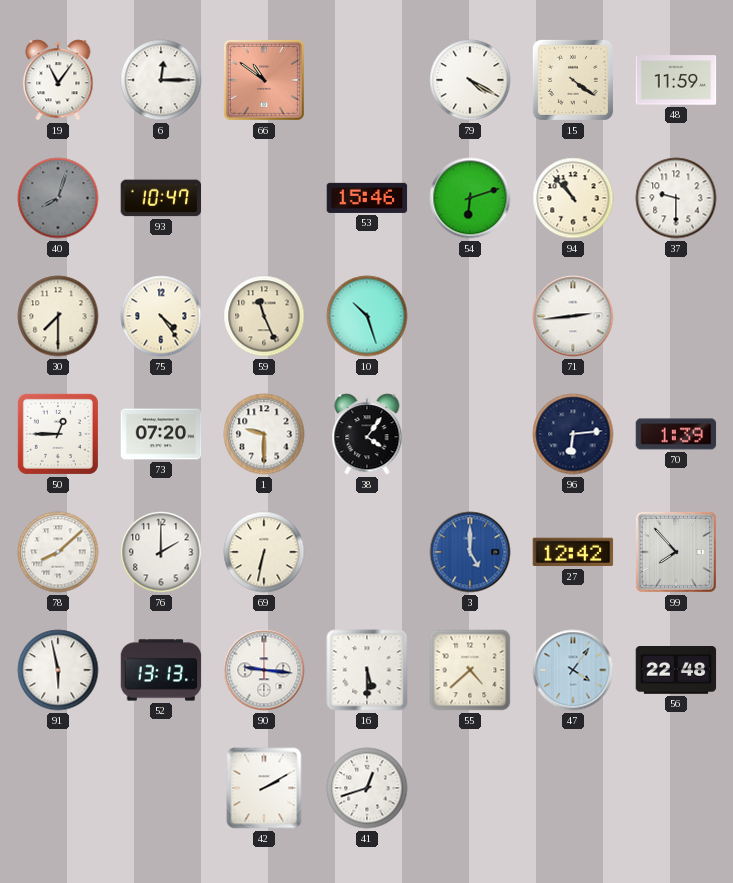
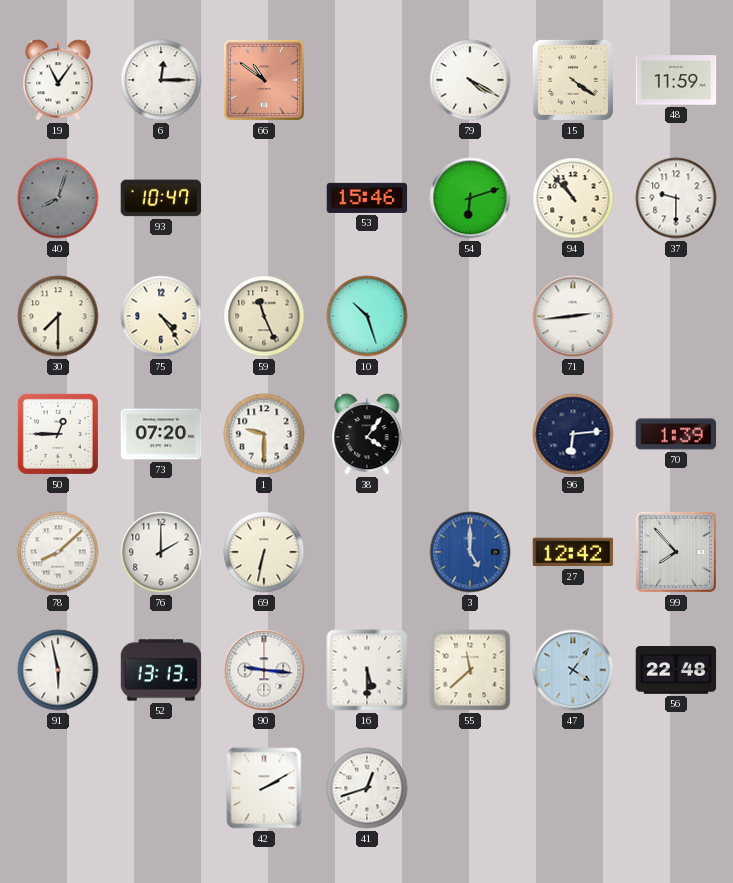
55: 4:38 -> 11:38 (470, 670)
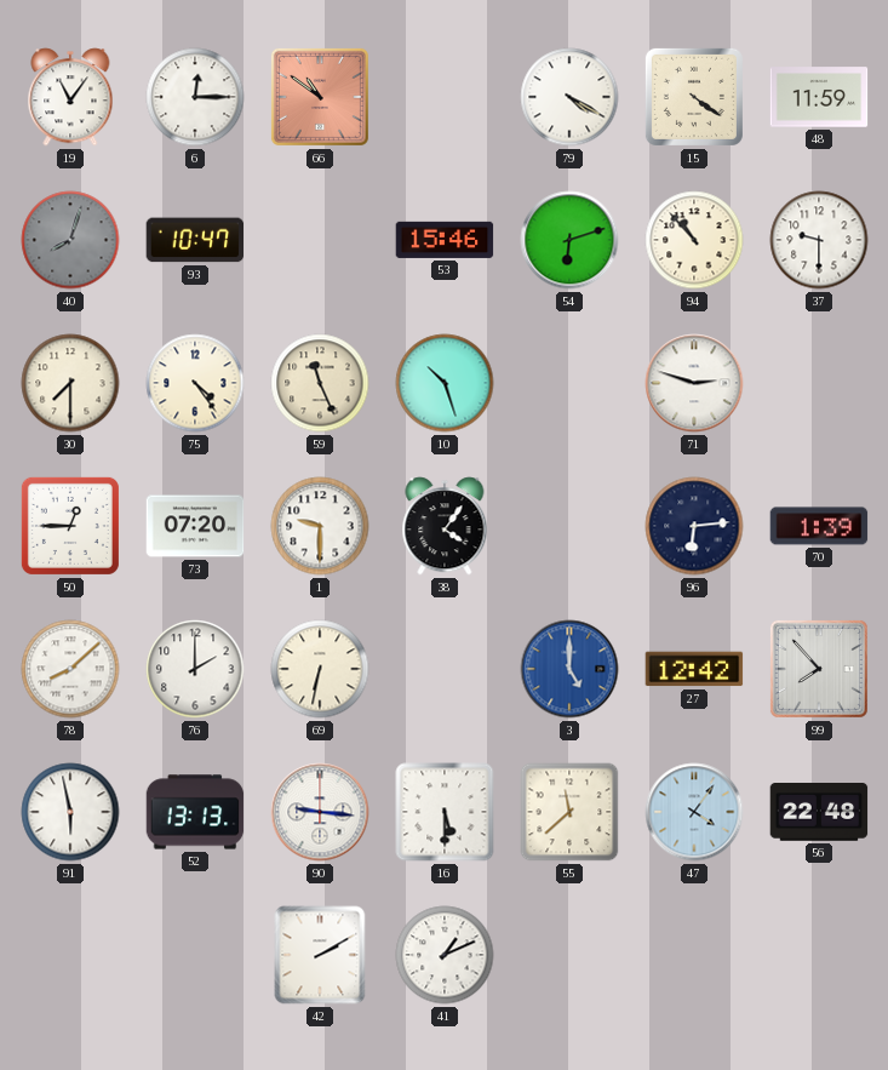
71: 2:44 -> 2:48 (694, 383)
41: 12:42 -> 1:11 (445, 955)
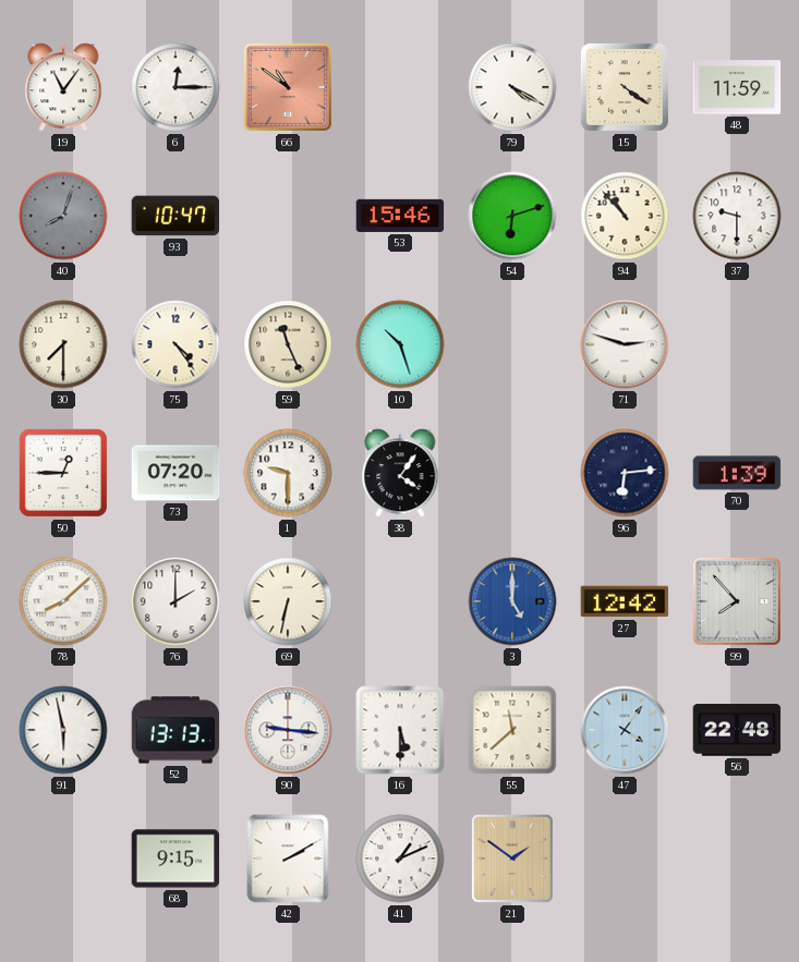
68: none -> 9:15 (175, 859)
21: none -> 1:51 (512, 859)
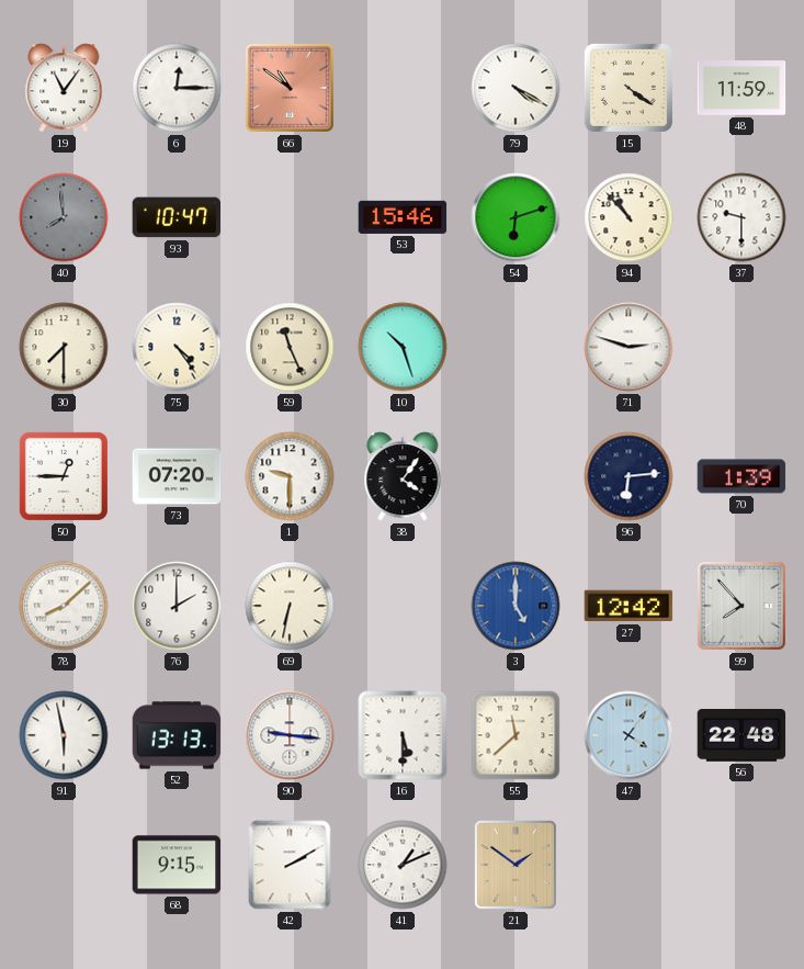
40: 8:03 -> 7:59 (64, 217)
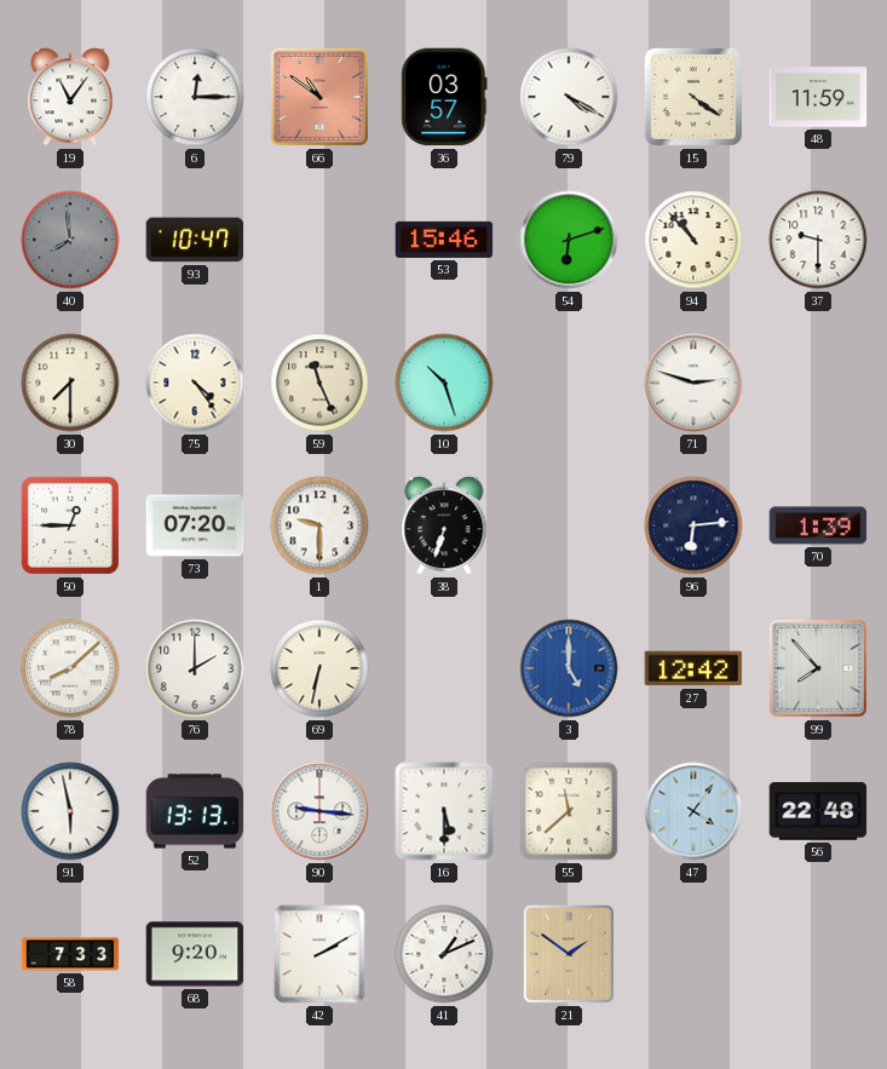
36: none -> 03:57 (444, 97)
38: 4:06 -> 6:33 (444, 525)
58: none -> 7:33 (70, 954)
68: 9:15 -> 9:20 (195, 954)
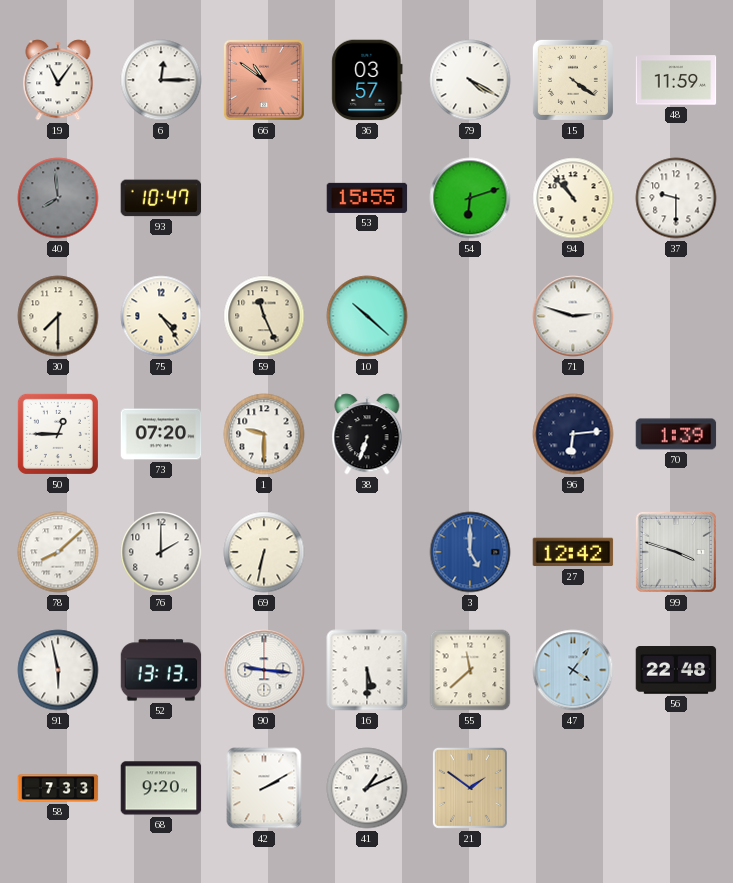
53: 15:46 -> 15:55 (367, 198)
10: 10:27 -> 10:22 (367, 316)
99: 7:53 -> 3:48 (676, 552)
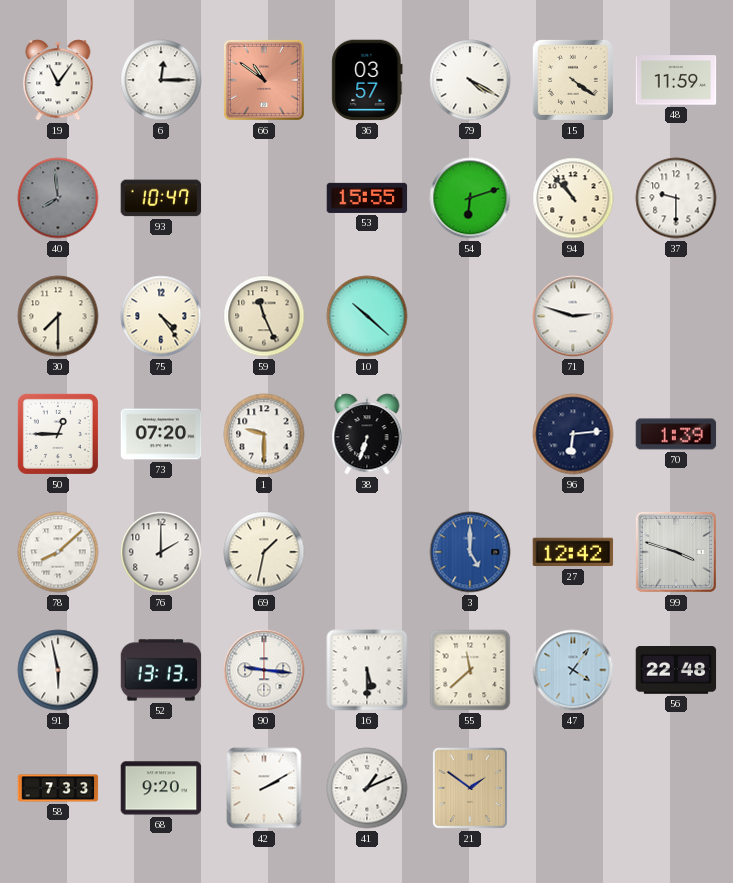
69: 6:32 -> 1:32 (264, 552)
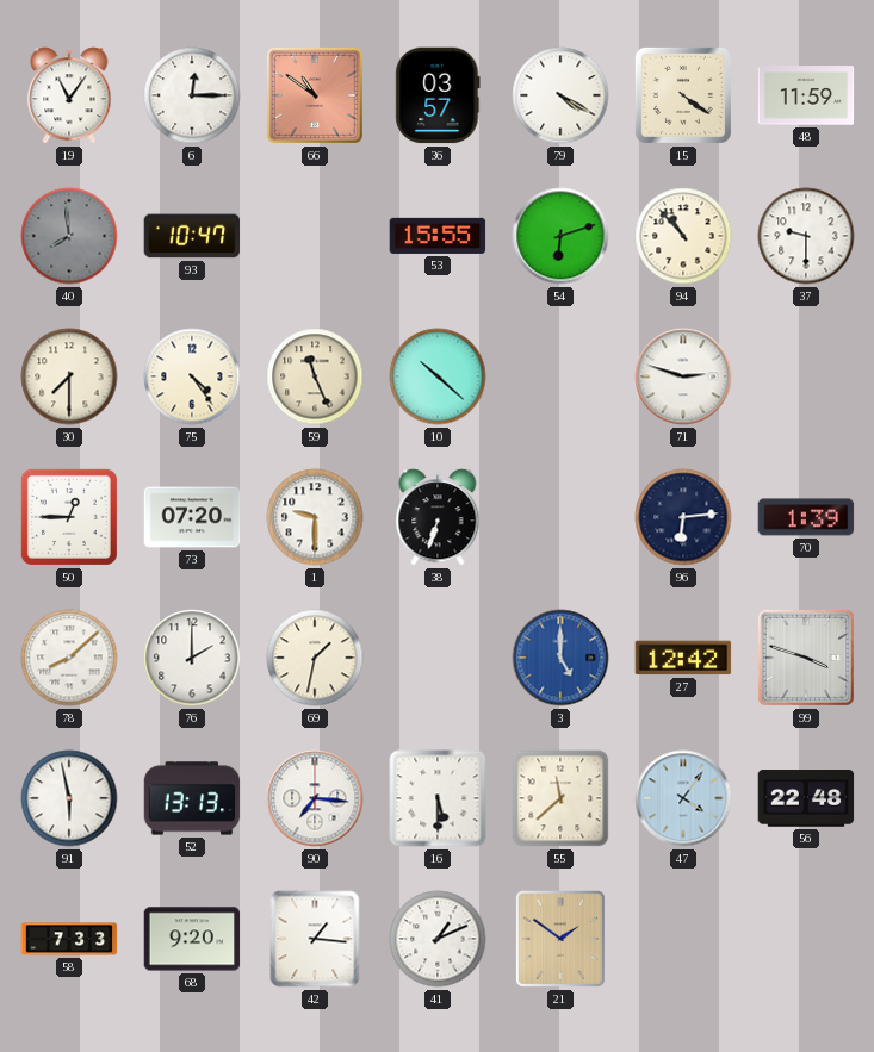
90: 9:16 -> 7:16 (315, 798)
42: 2:10 -> 1:16 (315, 939)
